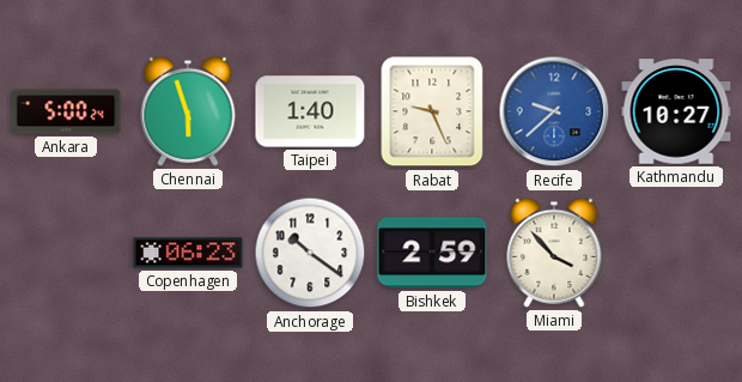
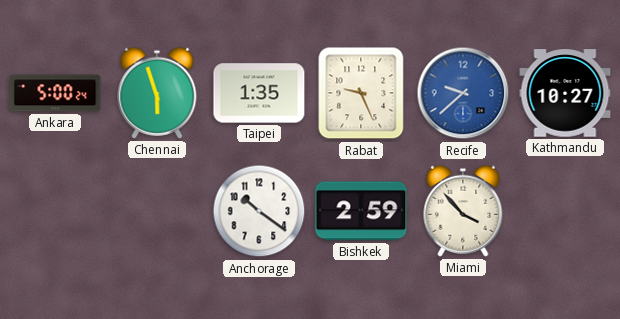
Taipei: 1:40 -> 1:35 (259, 93)
Copenhagen: 06:23 -> none (188, 253)
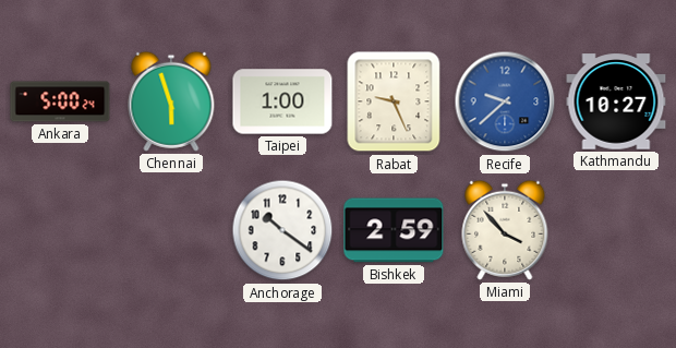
Taipei: 1:35 -> 1:00 (282, 101)
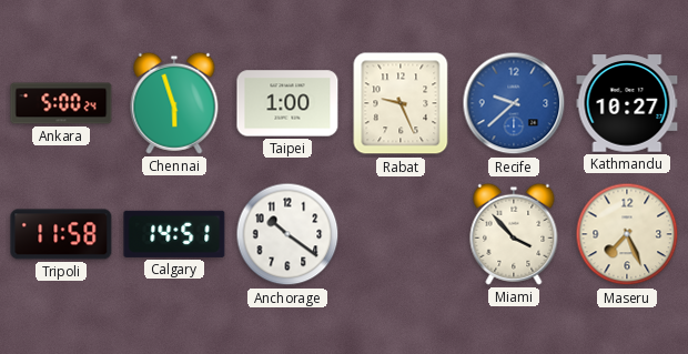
Tripoli: none -> 11:58 (61, 234)
Calgary: none -> 14:51 (174, 234)
Bishkek: 2:59 -> none (394, 230)
Maseru: none -> 7:26 (627, 234)
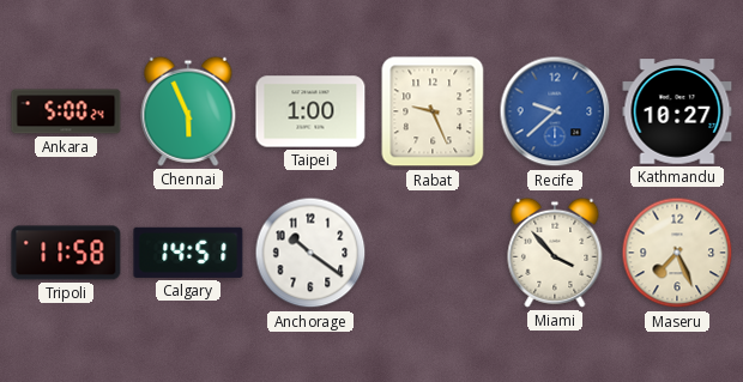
Chennai: 5:57 -> 5:56 (188, 111)
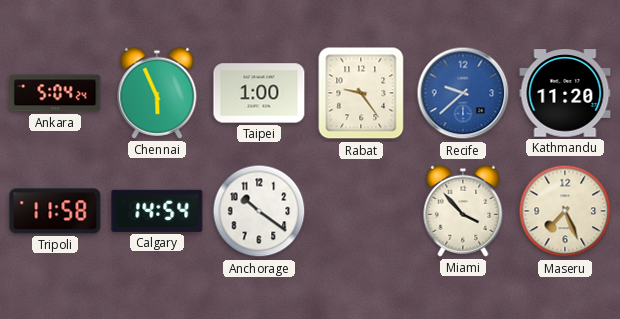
Ankara: 5:00 -> 5:04 (55, 93)
Rabat: 9:26 -> 9:24 (361, 93)
Kathmandu: 10:27 -> 11:20 (565, 93)
Calgary: 14:51 -> 14:54 (157, 211)
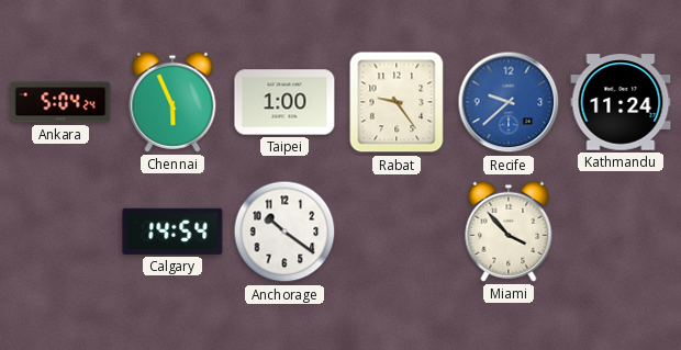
Kathmandu: 11:20 -> 11:24 (621, 102)
Tripoli: 11:58 -> none (55, 211)
Maseru: 7:26 -> none (565, 211)
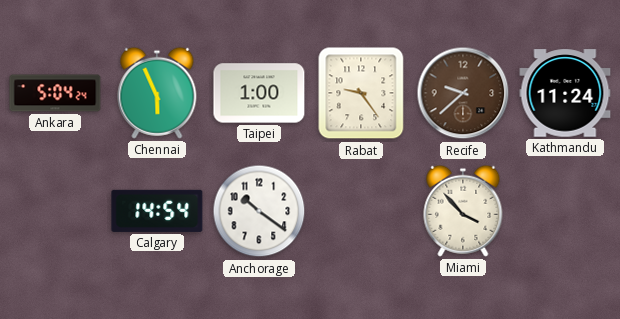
Recife dial: blue -> brown (463, 93)
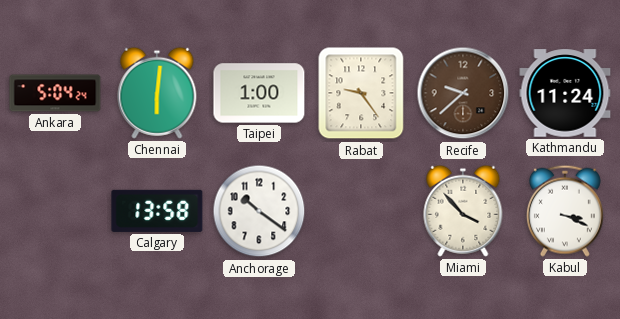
Chennai: 5:56 -> 6:01 (157, 93)
Calgary: 14:54 -> 13:58 (157, 211)
Kabul: none -> 3:19 (565, 211)
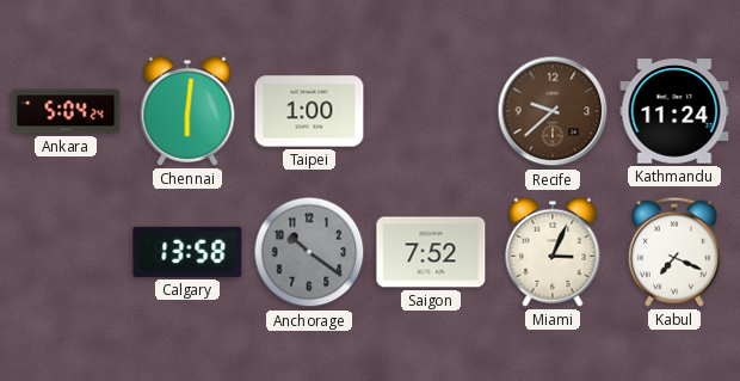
Rabat: 9:24 -> none (361, 93)
Anchorage dial: white -> grey (309, 252)
Saigon: none -> 7:52 (431, 252)
Miami: 3:53 -> 3:04 (553, 252)
Kabul: 3:19 -> 7:19 (674, 252)
